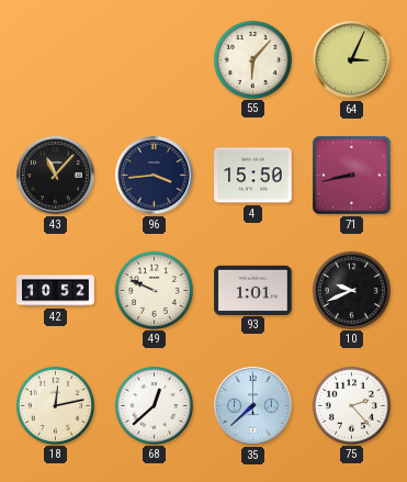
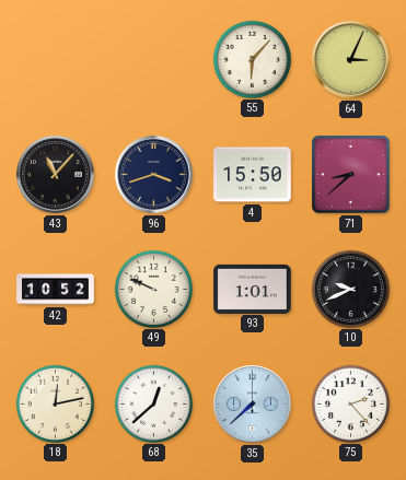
96: 3:44 -> 3:42 (154, 175)
71: 8:43 -> 8:38 (351, 175)
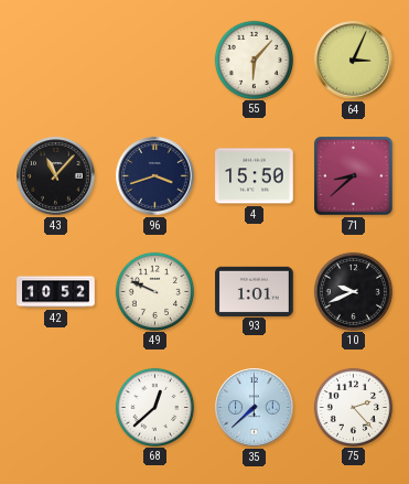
18: 12:13 -> none (55, 403)
